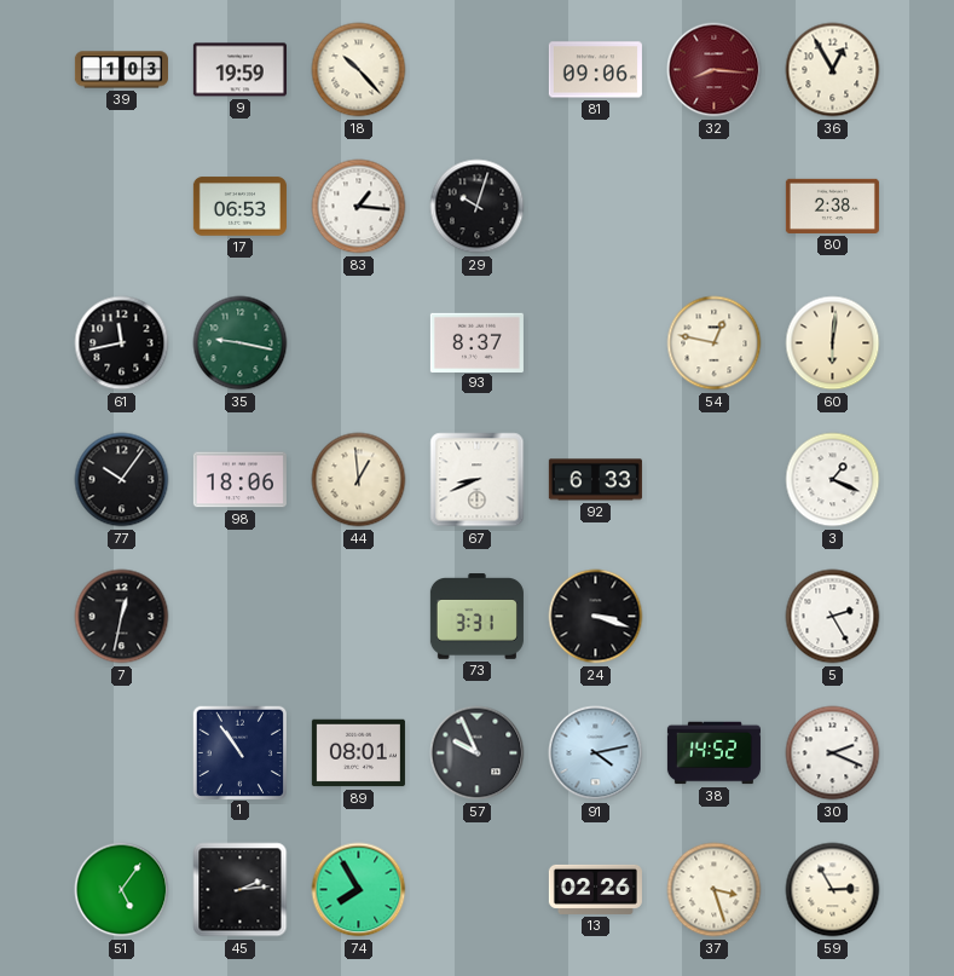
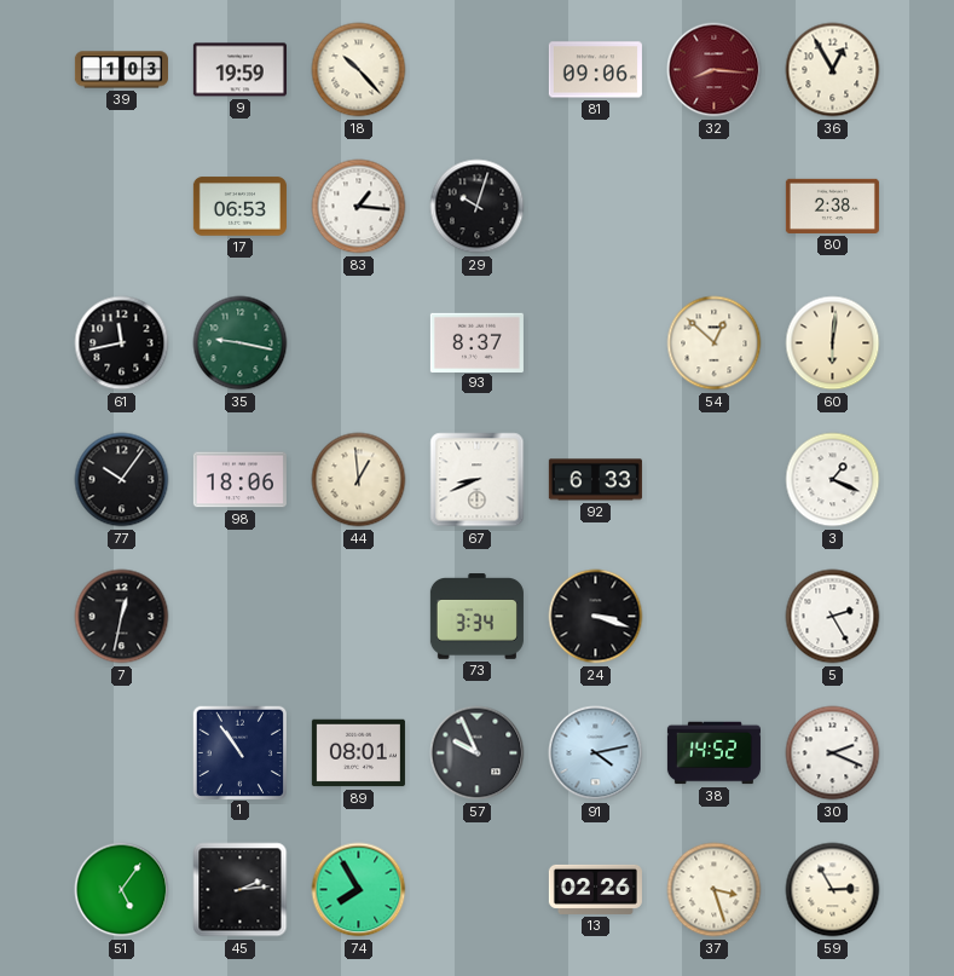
54: 12:47 -> 12:52 (715, 343)
73: 3:31 -> 3:34 (476, 617)
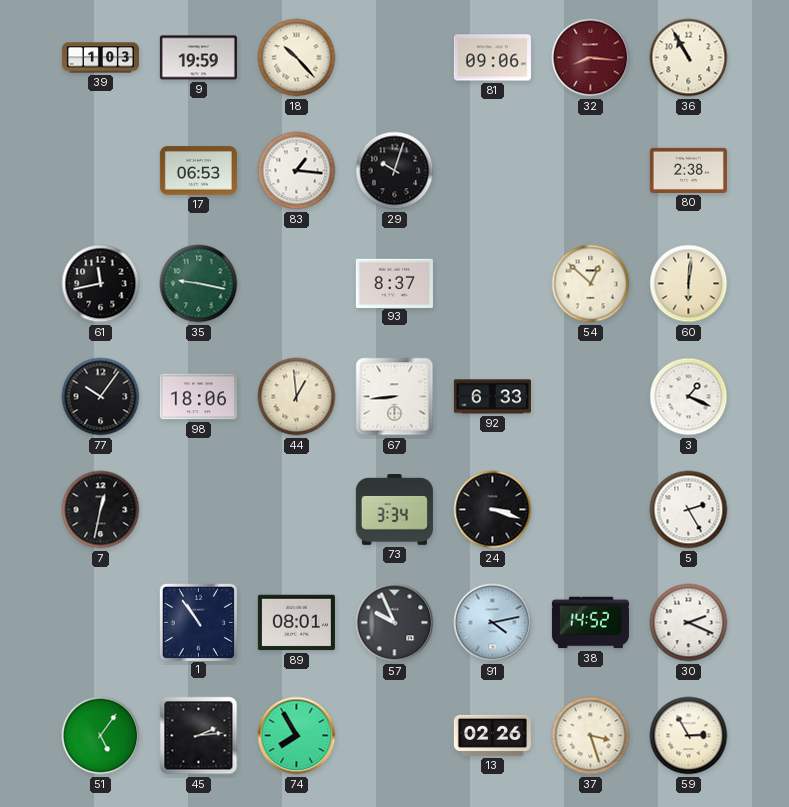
36: 12:55 -> 10:55 (689, 58)
67: 8:41 -> 8:44 (395, 397)
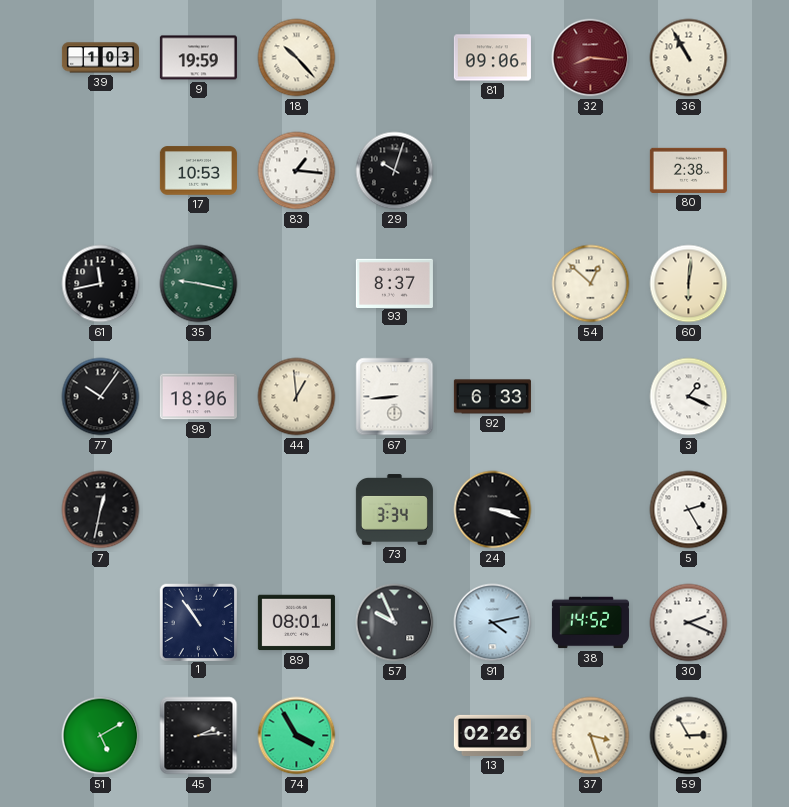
17: 06:53 -> 10:53 (198, 171)
51: 5:06 -> 5:10 (101, 736)
74: 7:55 -> 3:55 (297, 736)
